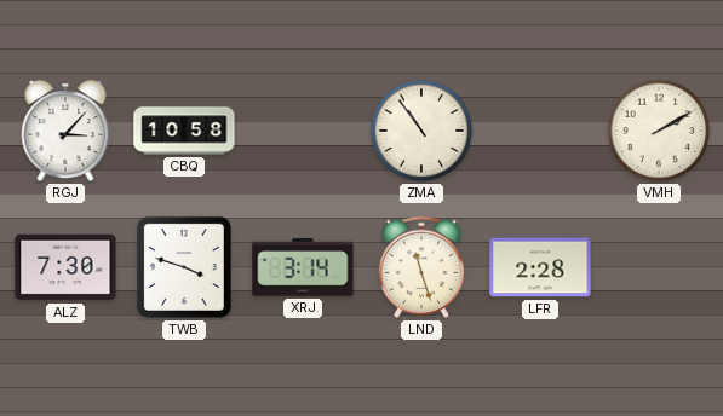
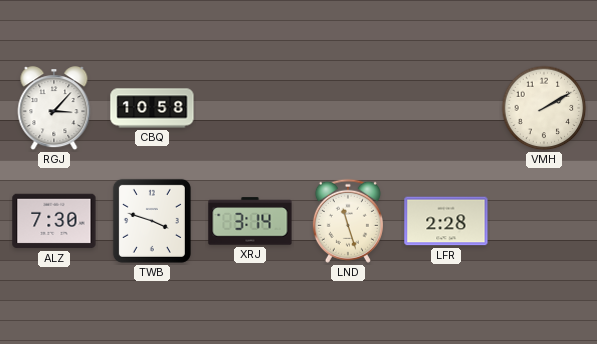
ZMA: 10:54 -> none (421, 131)
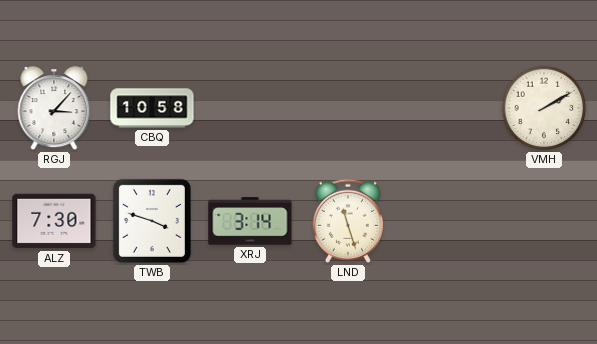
LFR: 2:28 -> none (446, 221)
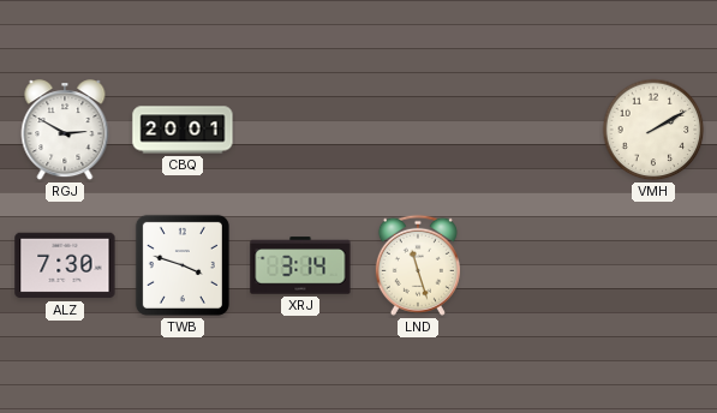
RGJ: 3:07 -> 2:50 (65, 131)
CBQ: 10:58 -> 20:01 (183, 130)
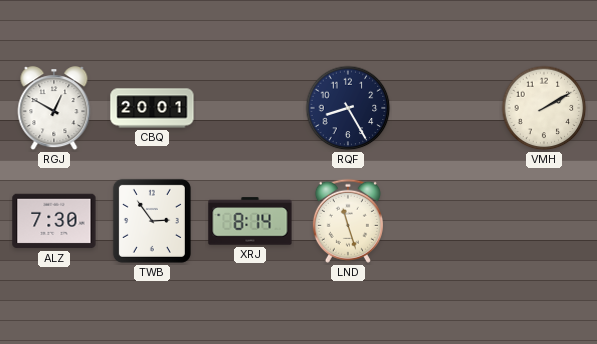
RGJ: 2:50 -> 12:50 (54, 109)
RQF: none -> 8:25 (348, 108)
TWB: 3:48 -> 2:54 (152, 221)
XRJ: 3:14 -> 8:14 (250, 221)
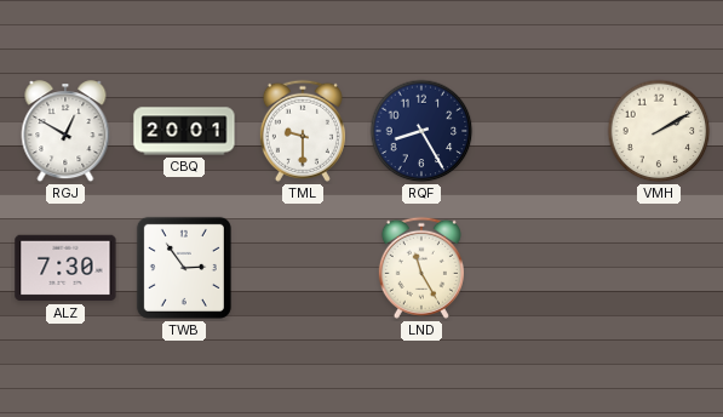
TML: none -> 9:30 (303, 131)
XRJ: 8:14 -> none (250, 221)
LND: 11:27 -> 11:25 (421, 268)
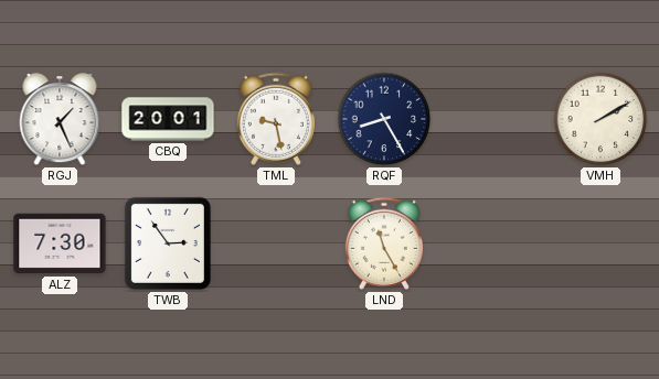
RGJ: 12:50 -> 1:26 (60, 120)
TML: 9:30 -> 9:28 (276, 119)
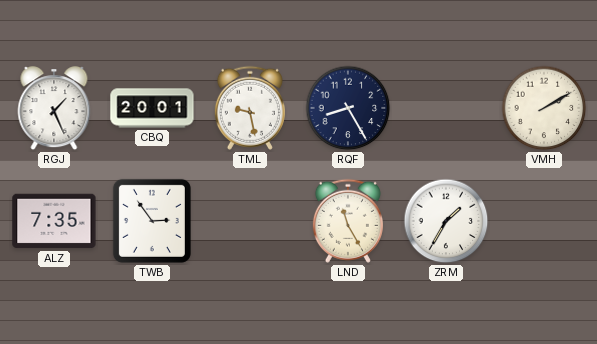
ALZ: 7:30 -> 7:35 (54, 221)
ZRM: none -> 1:35 (446, 221)
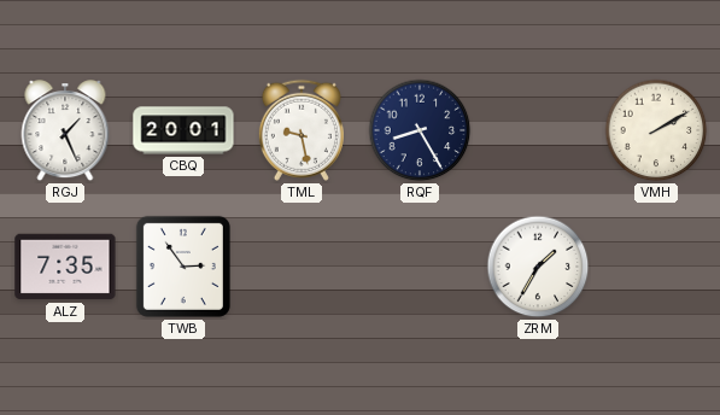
LND: 11:25 -> none (348, 221)
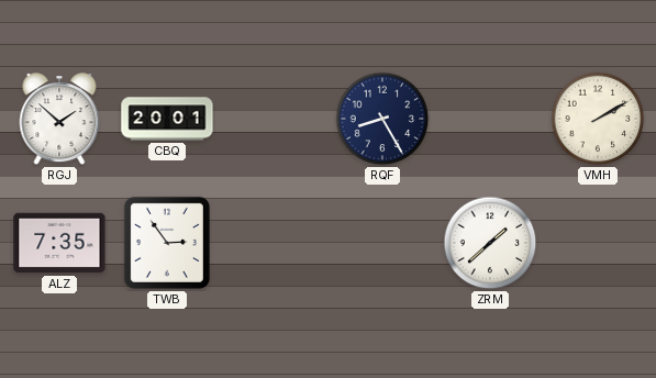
RGJ: 1:26 -> 1:52 (59, 120)
TML: 9:28 -> none (302, 130)
ZRM: 1:35 -> 1:38 (490, 243)
